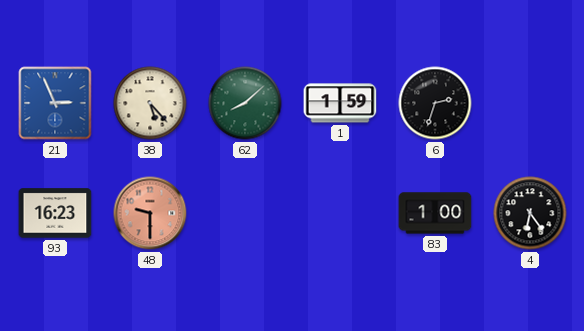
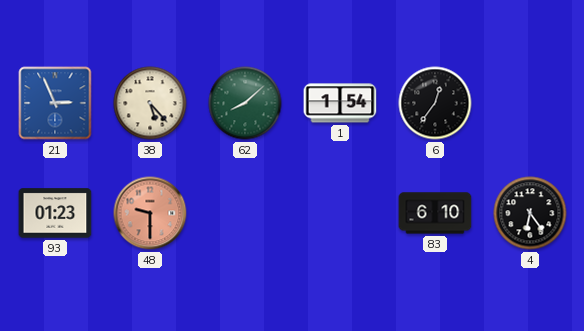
1: 1:59 -> 1:54 (340, 103)
6: 2:33 -> 12:36 (435, 103)
93: 16:23 -> 01:23 (55, 213)
83: 1:00 -> 6:10 (435, 213)
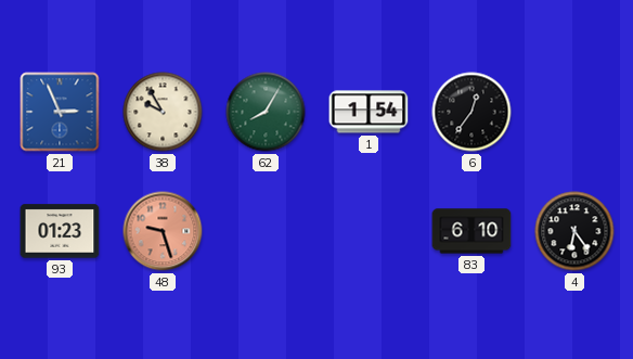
38: 5:23 -> 9:55 (163, 112)
62: 8:08 -> 8:05 (266, 112)
48: 9:30 -> 9:27 (163, 231)
